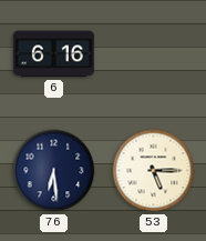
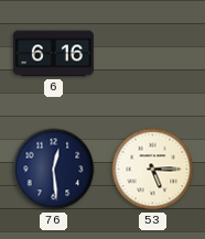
76: 6:29 -> 12:29 (54, 170)
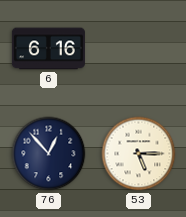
76: 12:29 -> 12:53 (49, 154)
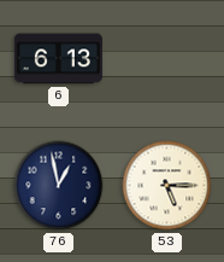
6: 6:16 -> 6:13 (58, 59)
76: 12:53 -> 12:58 (59, 186)
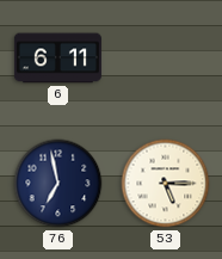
6: 6:13 -> 6:11 (57, 58)
76: 12:58 -> 6:58 (58, 184)
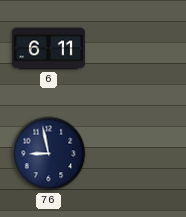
76: 6:58 -> 8:58 (49, 154)
53: 5:15 -> none (166, 184)
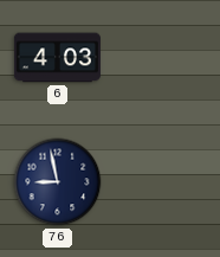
6: 6:11 -> 4:03 (57, 58)
